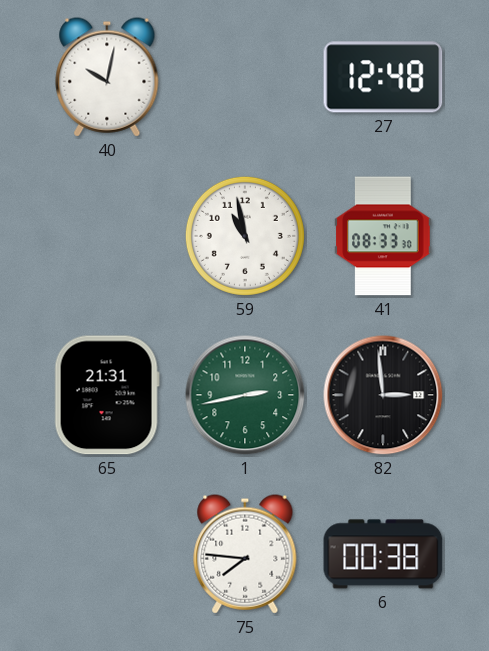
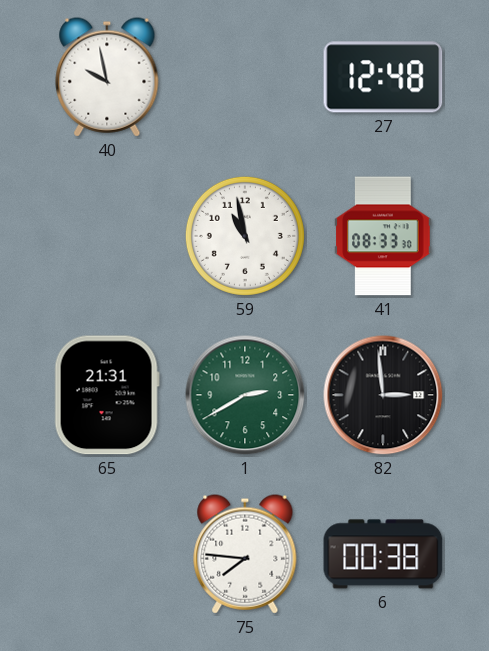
40: 10:02 -> 9:58 (107, 77)
1: 2:43 -> 2:40 (245, 395)
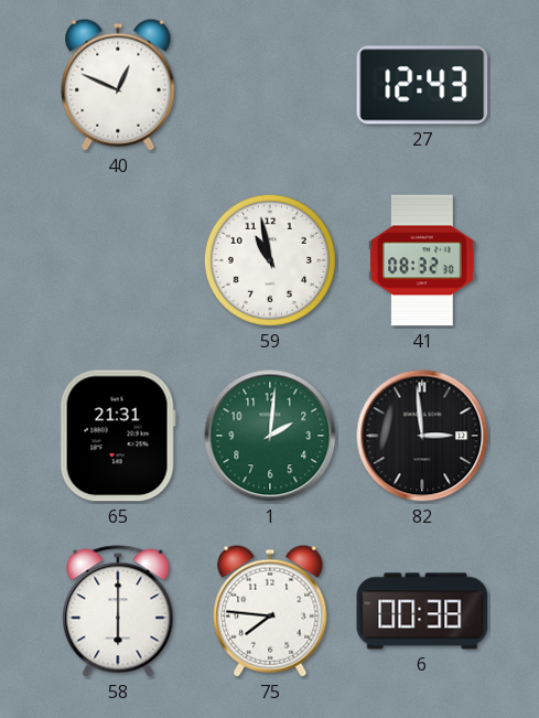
40: 9:58 -> 12:49 (118, 85)
27: 12:48 -> 12:43 (422, 85)
41: 08:33 -> 08:32 (422, 260)
1: 2:40 -> 2:01 (270, 436)
58: none -> 6:00 (118, 611)
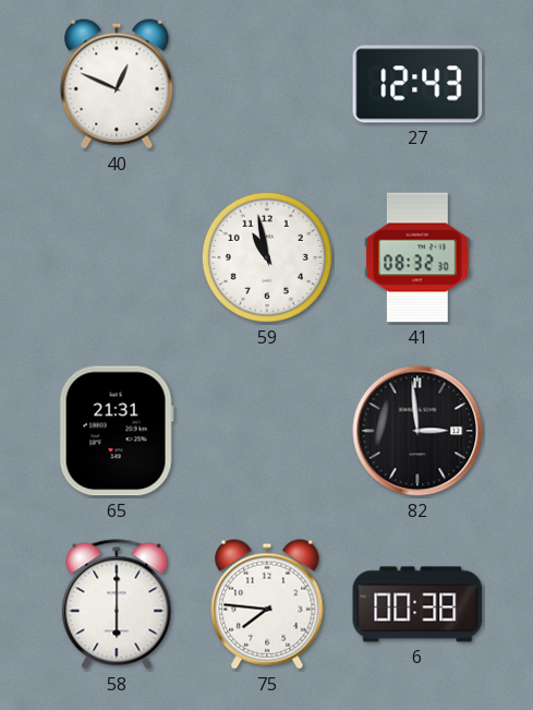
1: 2:01 -> none (270, 436)
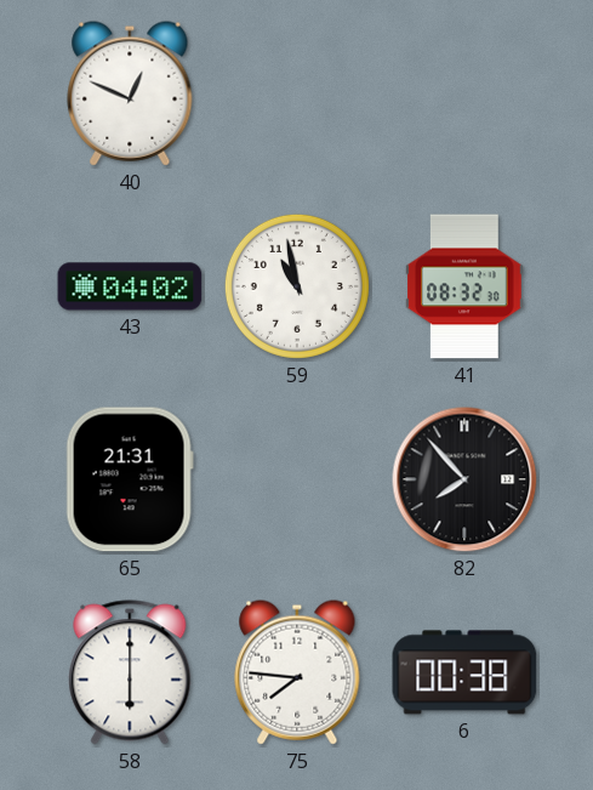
27: 12:43 -> none (417, 84)
43: none -> 04:02 (130, 286)
82: 2:59 -> 7:53 (464, 479)
